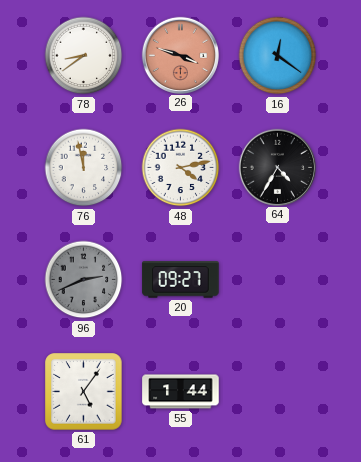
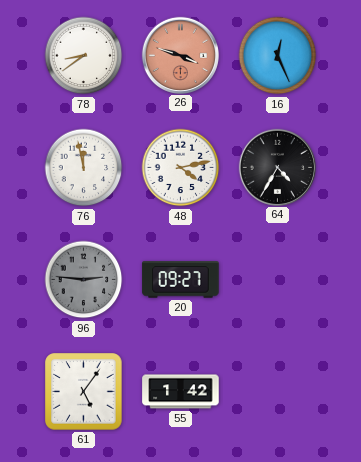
16: 12:21 -> 12:26 (278, 56)
96: 2:41 -> 2:46 (84, 280)
55: 1:44 -> 1:42 (181, 392)
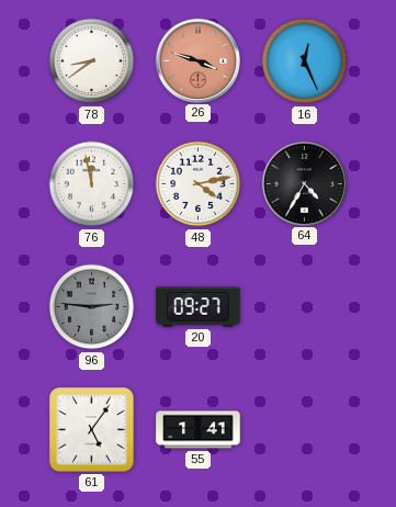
55: 1:42 -> 1:41 (199, 430)
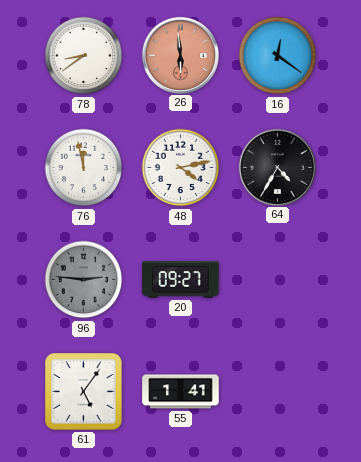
26: 3:48 -> 5:59 (180, 55)
16: 12:26 -> 12:21 (278, 56)
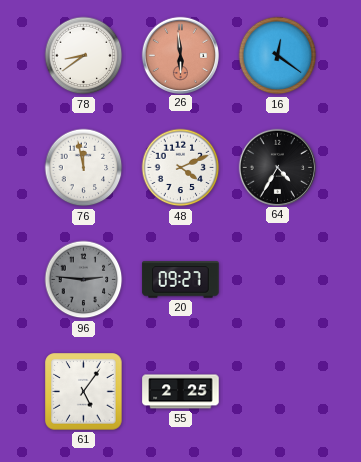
48: 4:13 -> 4:11 (181, 168)
55: 1:41 -> 2:25 (181, 392)
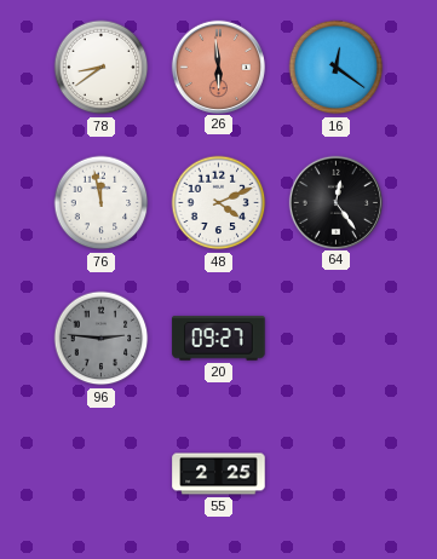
64: 4:35 -> 12:24 (335, 202)
61: 5:06 -> none (84, 392)
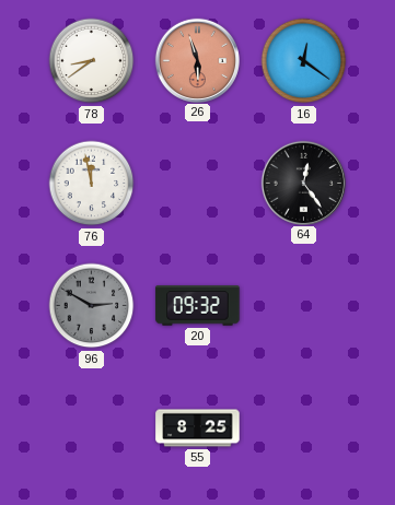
26: 5:59 -> 5:57 (197, 60)
48: 4:11 -> none (219, 203)
96: 2:46 -> 2:50 (92, 306)
20: 09:27 -> 09:32 (198, 306)
55: 2:25 -> 8:25 (198, 428)
